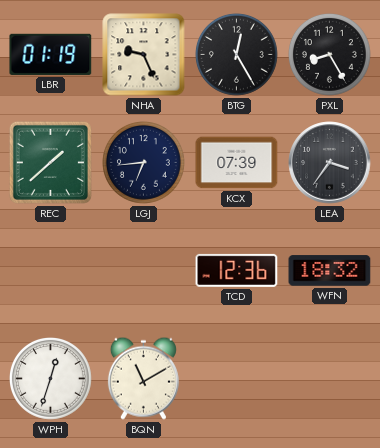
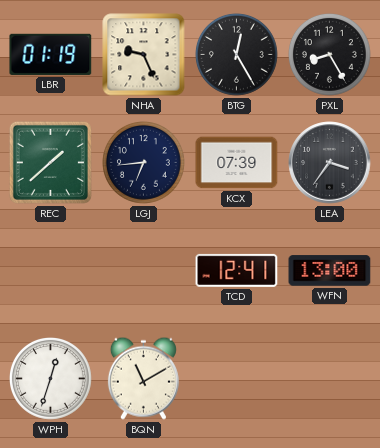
TCD: 12:36 -> 12:41 (237, 270)
WFN: 18:32 -> 13:00 (330, 271)
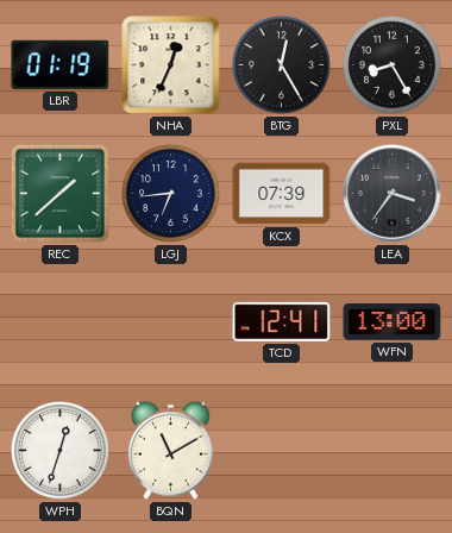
NHA: 9:26 -> 12:34 (171, 65)
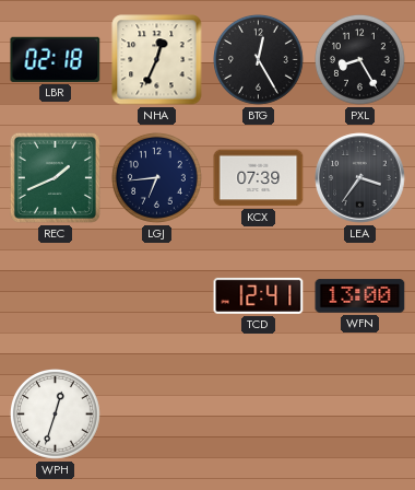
LBR: 01:19 -> 02:18 (56, 59)
REC: 1:38 -> 1:41 (55, 177)
BQN: 11:10 -> none (170, 450)
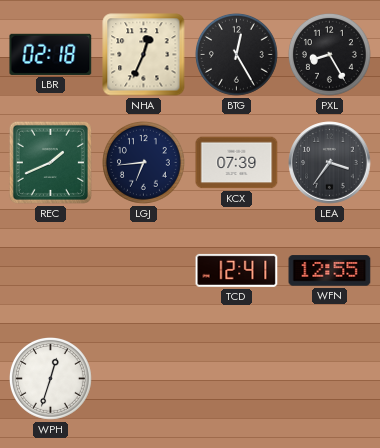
WFN: 13:00 -> 12:55 (330, 271)
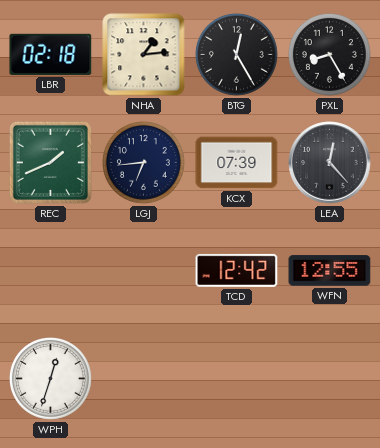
NHA: 12:34 -> 1:14 (144, 55)
LEA: 3:36 -> 12:23 (330, 163)
TCD: 12:41 -> 12:42 (237, 270)
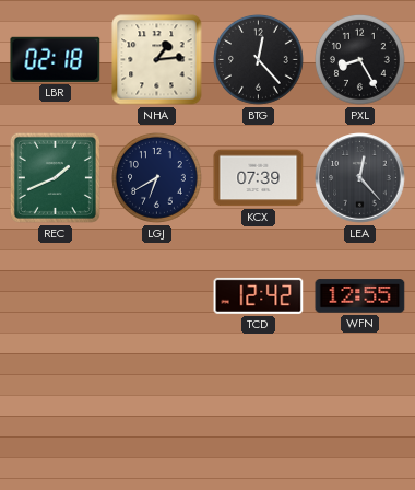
BTG: 12:25 -> 12:23 (259, 60)
LGJ: 6:44 -> 6:40 (157, 178)
WPH: 12:33 -> none (51, 379)
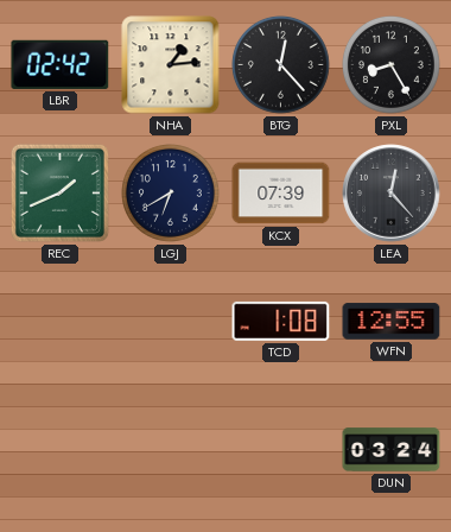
LBR: 02:18 -> 02:42 (61, 64)
TCD: 12:42 -> 1:08 (281, 321)
DUN: none -> 03:24 (392, 450)
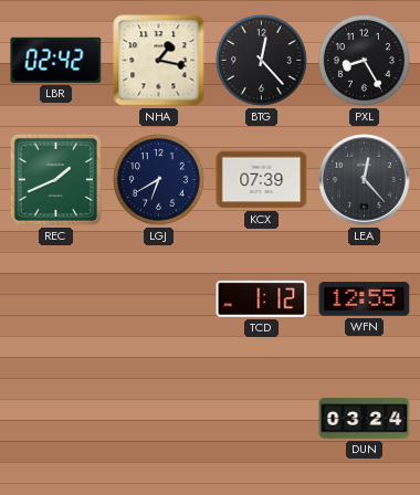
NHA: 1:14 -> 1:17 (159, 61)
TCD: 1:08 -> 1:12 (262, 298)
